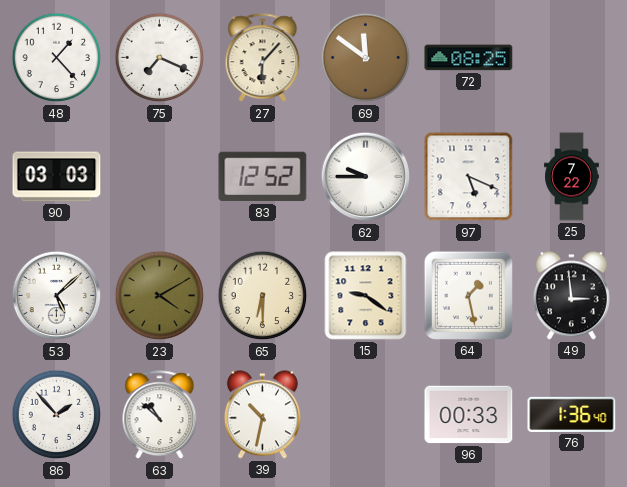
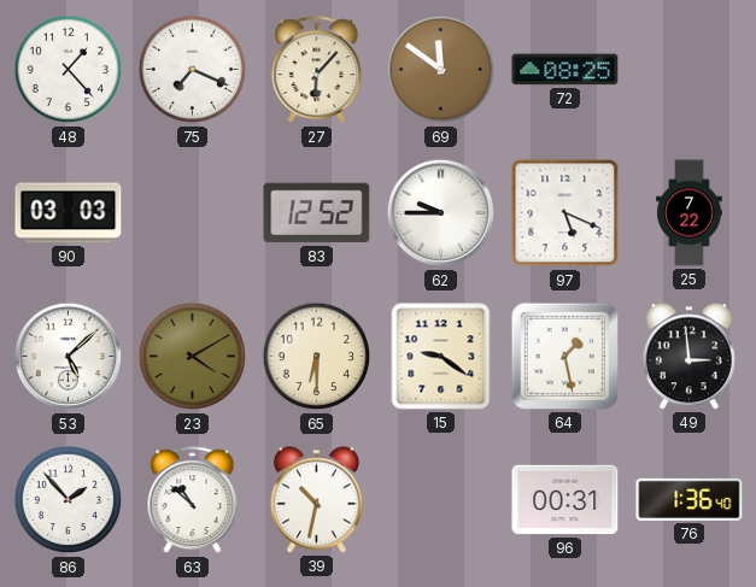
96: 00:33 -> 00:31 (565, 500)
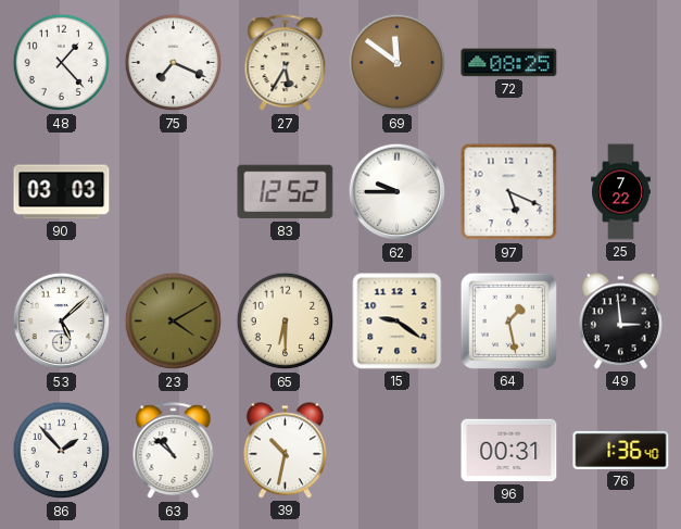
27: 6:07 -> 5:35 (286, 63)
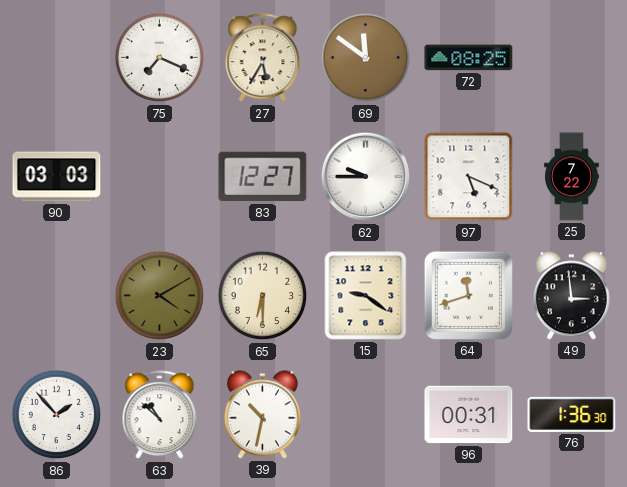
48: 1:23 -> none (62, 63)
83: 12:52 -> 12:27 (263, 177)
53: 5:08 -> none (62, 322)
64: 1:28 -> 11:42 (468, 295)
76: 1:36:40 -> 1:36:30 (572, 414)
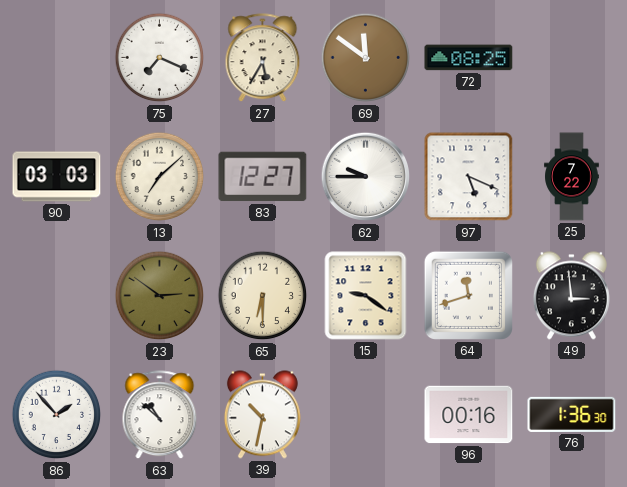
13: none -> 7:08 (160, 177)
23: 4:10 -> 2:51 (160, 296)
96: 00:31 -> 00:16 (469, 415)
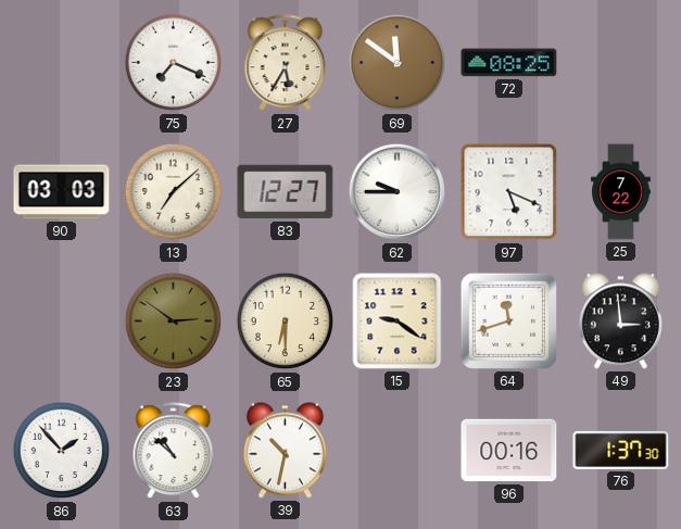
76: 1:36 -> 1:37 (621, 450)
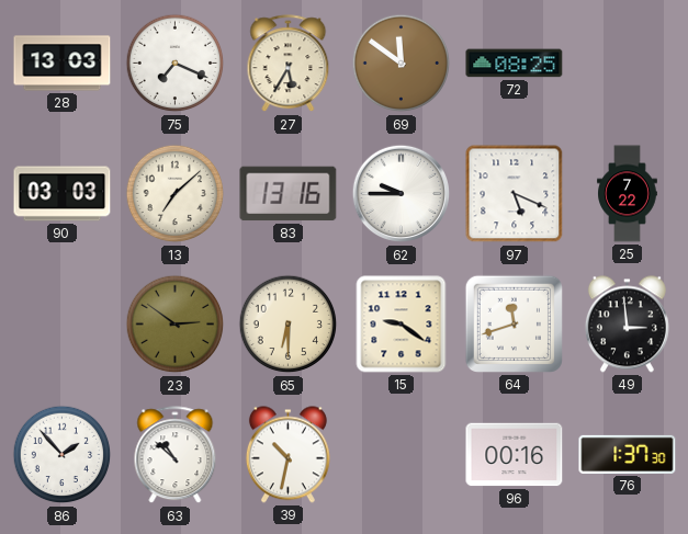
28: none -> 13:03 (63, 64)
83: 12:27 -> 13:16 (289, 194)
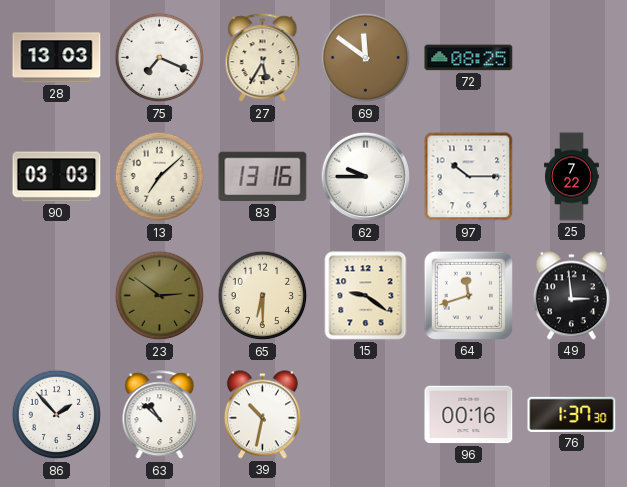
97: 5:19 -> 10:15 (469, 177)
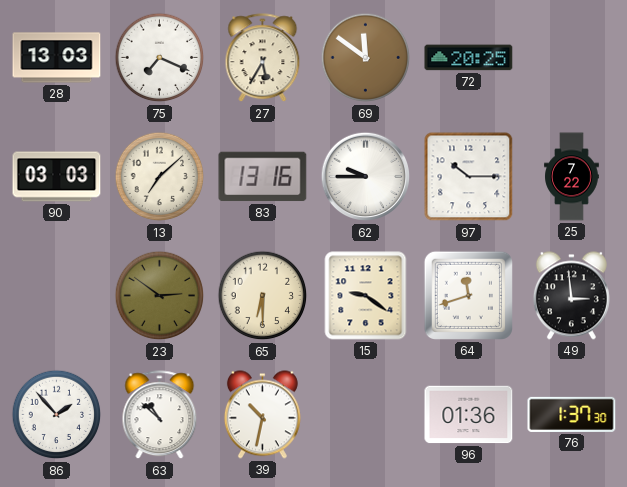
72: 08:25 -> 20:25 (469, 58)
96: 00:16 -> 01:36 (469, 415)
